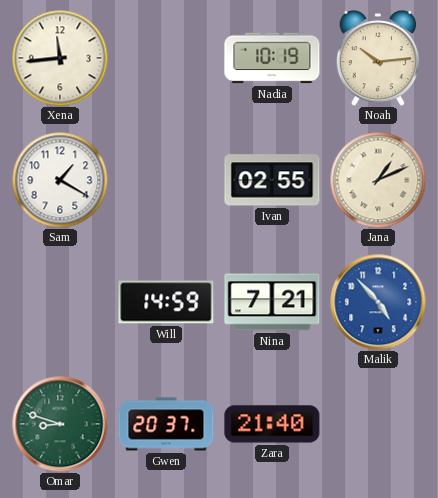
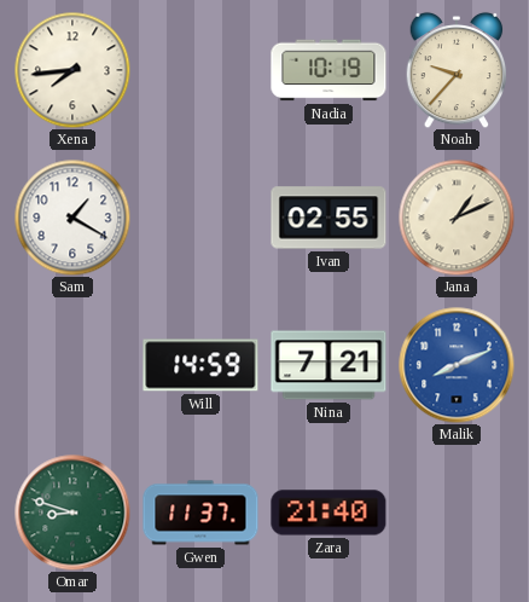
Xena: 11:44 -> 7:44 (72, 70)
Noah: 10:14 -> 9:37 (457, 70)
Malik: 4:53 -> 8:11 (457, 365)
Gwen: 20:37 -> 11:37 (200, 513)
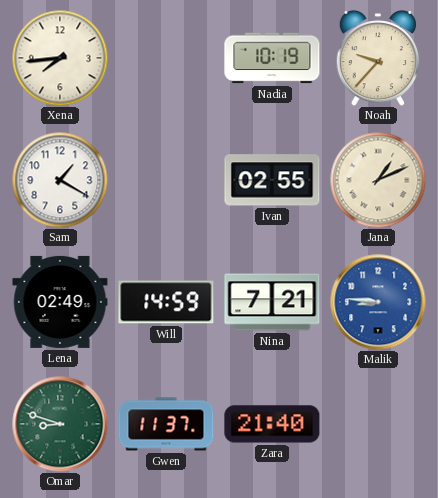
Lena: none -> 02:49 (60, 302)
Malik: 8:11 -> 8:46 (378, 302)
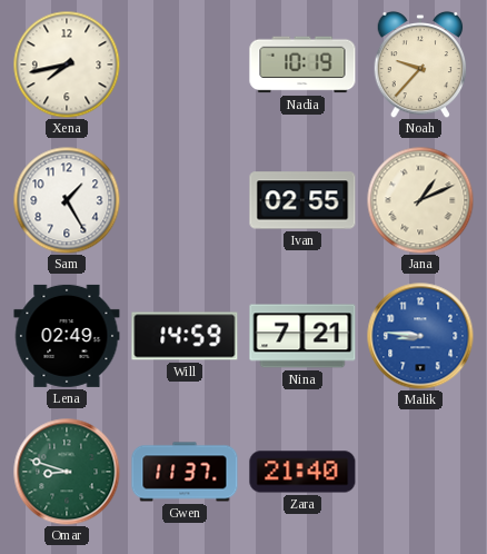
Xena: 7:44 -> 7:43 (67, 65)
Sam: 1:20 -> 1:25 (67, 200)
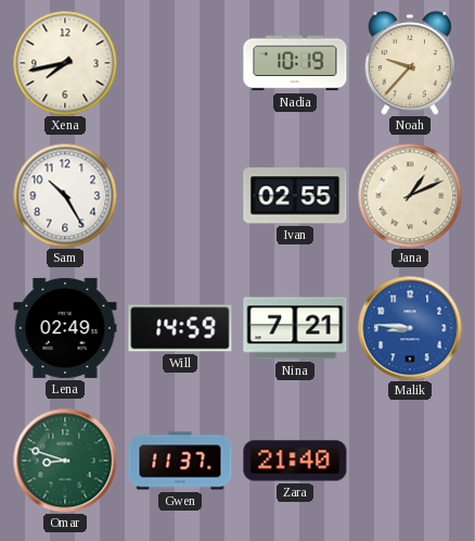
Sam: 1:25 -> 10:25 (65, 196)
